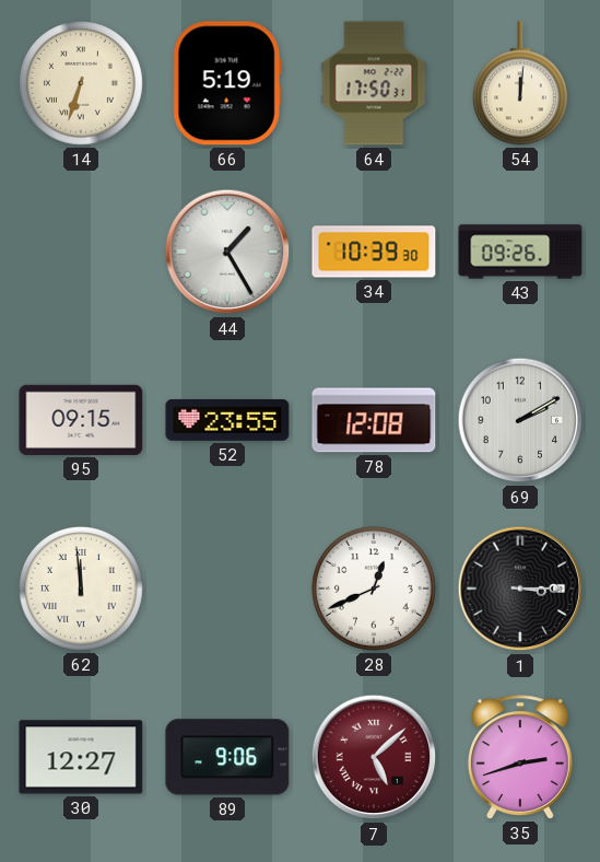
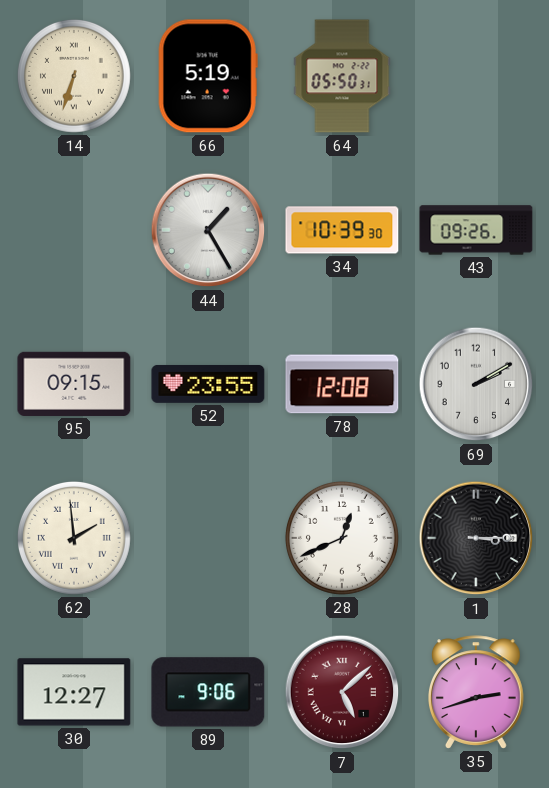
64: 17:50 -> 05:50 (342, 76)
54: 12:01 -> none (520, 83)
62: 11:59 -> 1:59 (74, 538)
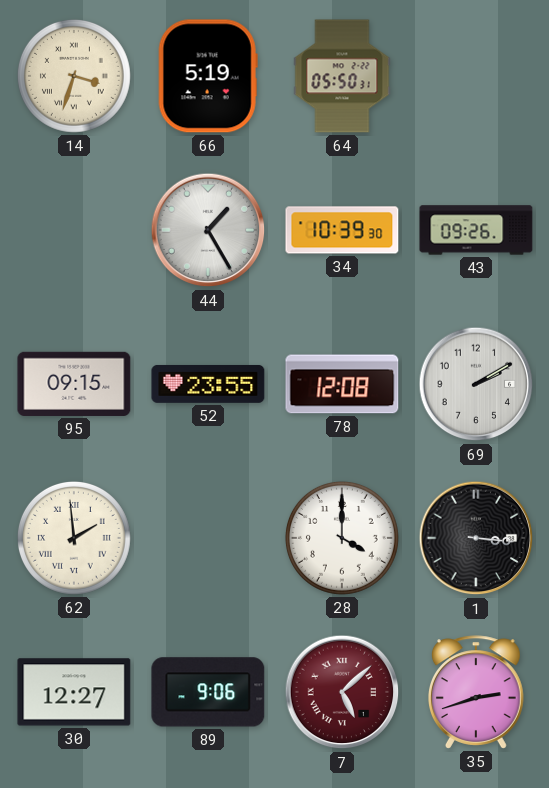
14: 6:33 -> 3:33 (74, 76)
28: 12:41 -> 4:00 (342, 538)
1: 3:15 -> 3:16 (476, 538)
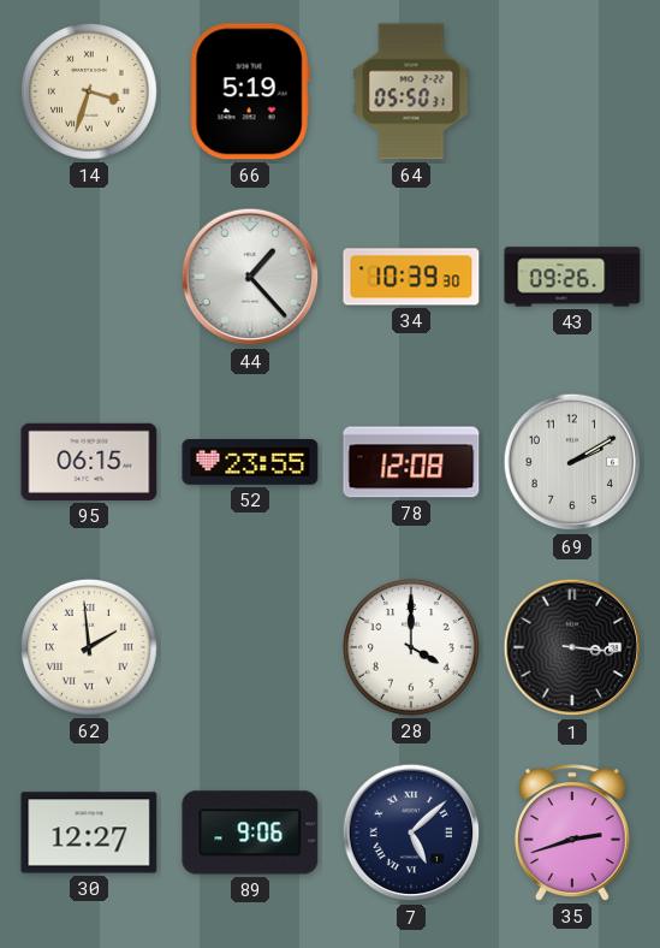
44: 1:25 -> 1:23 (250, 277)
95: 09:15 -> 06:15 (89, 462)
7 dial: burgundy -> navy (411, 833)
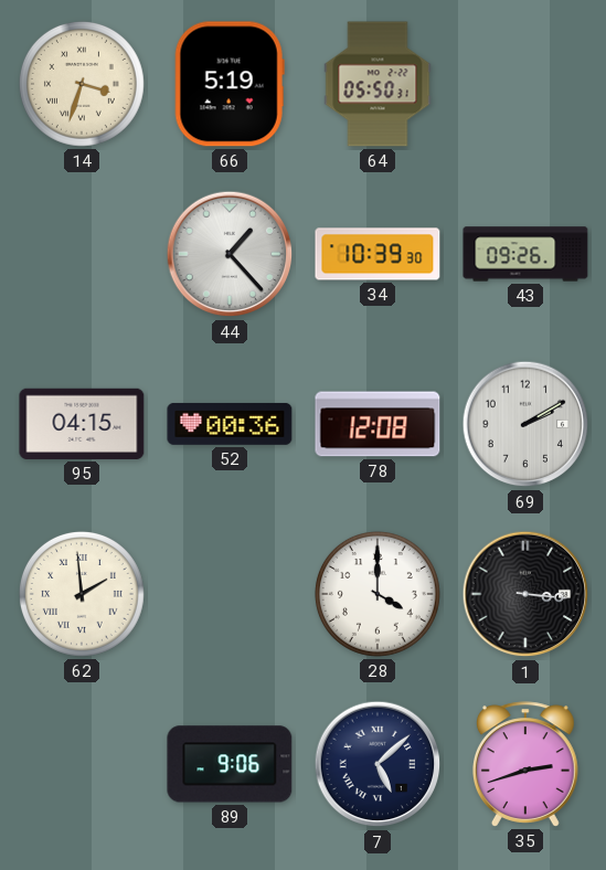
95: 06:15 -> 04:15 (82, 424)
52: 23:55 -> 00:36 (230, 424)
30: 12:27 -> none (89, 833)
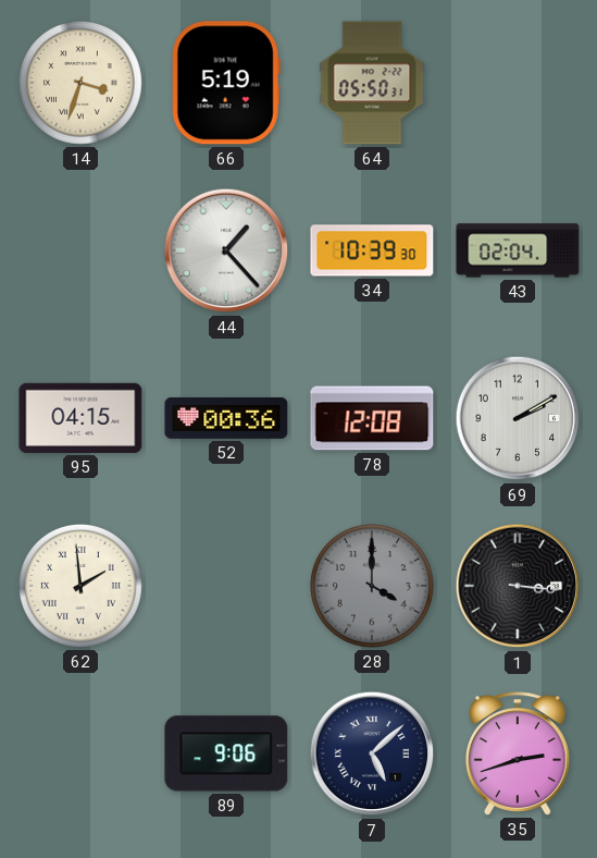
43: 09:26 -> 02:04 (518, 250)
28 dial: white -> grey (372, 586)
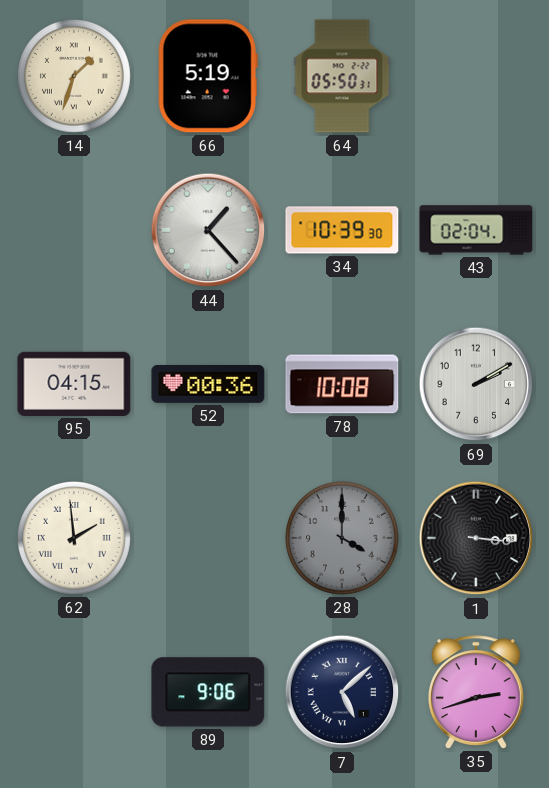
14: 3:33 -> 1:33 (74, 76)
78: 12:08 -> 10:08 (342, 384)
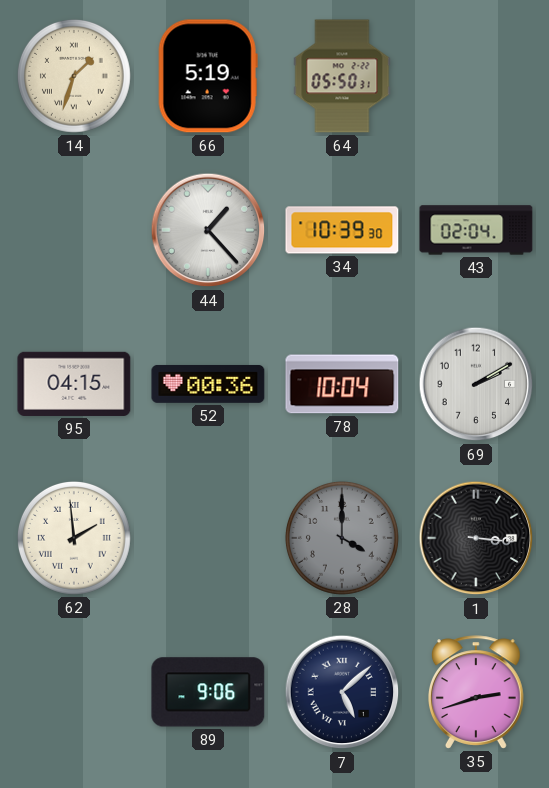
78: 10:08 -> 10:04 (342, 384)
